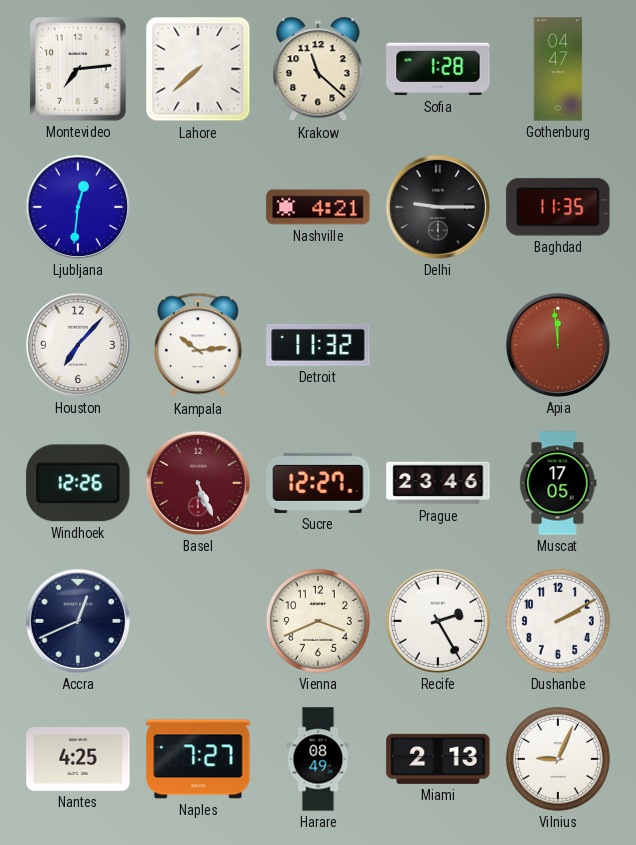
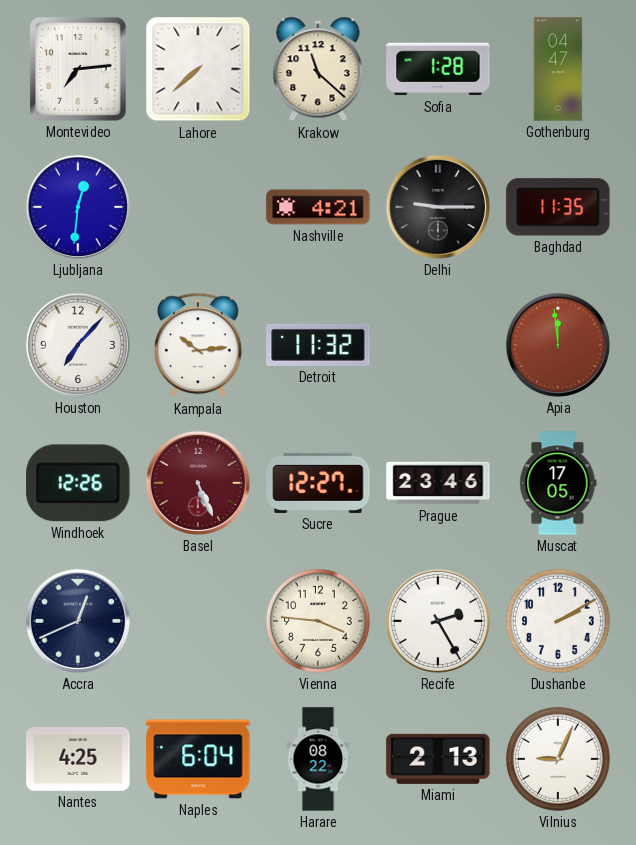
Vienna: 3:41 -> 3:46 (318, 621)
Naples: 7:27 -> 6:04 (198, 759)
Harare: 08:49 -> 08:22 (318, 759)
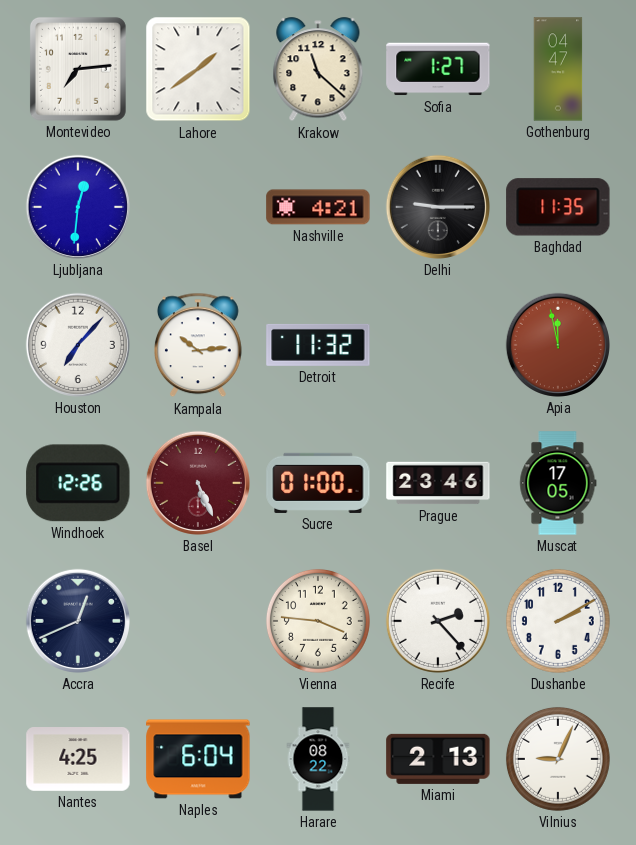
Lahore: 7:38 -> 1:39 (198, 69)
Sofia: 1:28 -> 1:27 (438, 69)
Apia: 11:59 -> 11:58 (558, 345)
Sucre: 12:27 -> 01:00 (318, 483)
Recife: 2:25 -> 2:23 (438, 621)
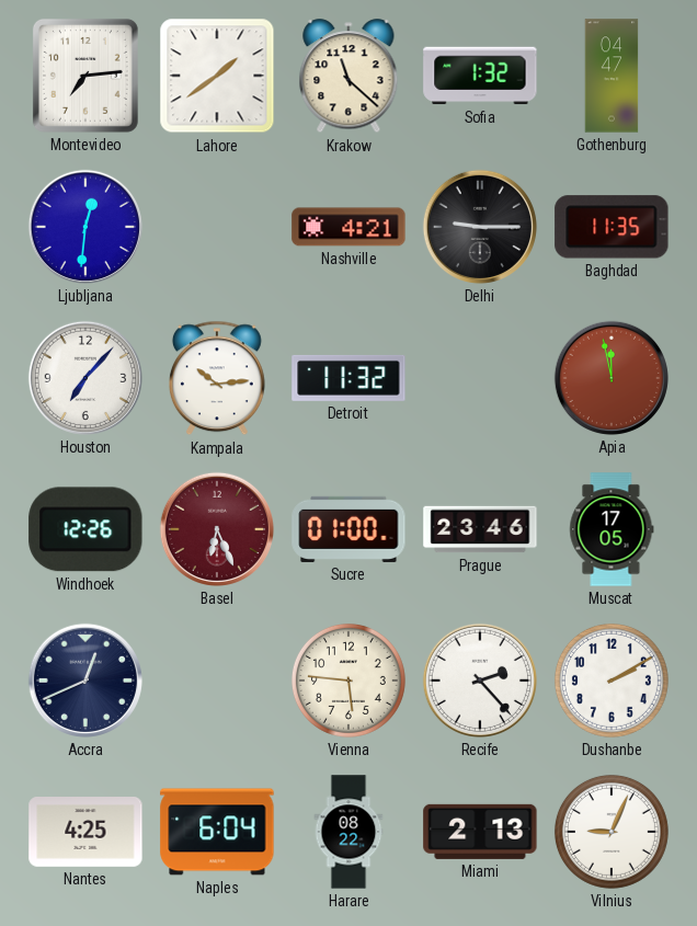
Sofia: 1:27 -> 1:32 (480, 76)
Basel: 5:26 -> 6:26 (217, 529)
Vienna: 3:46 -> 5:46 (348, 681)
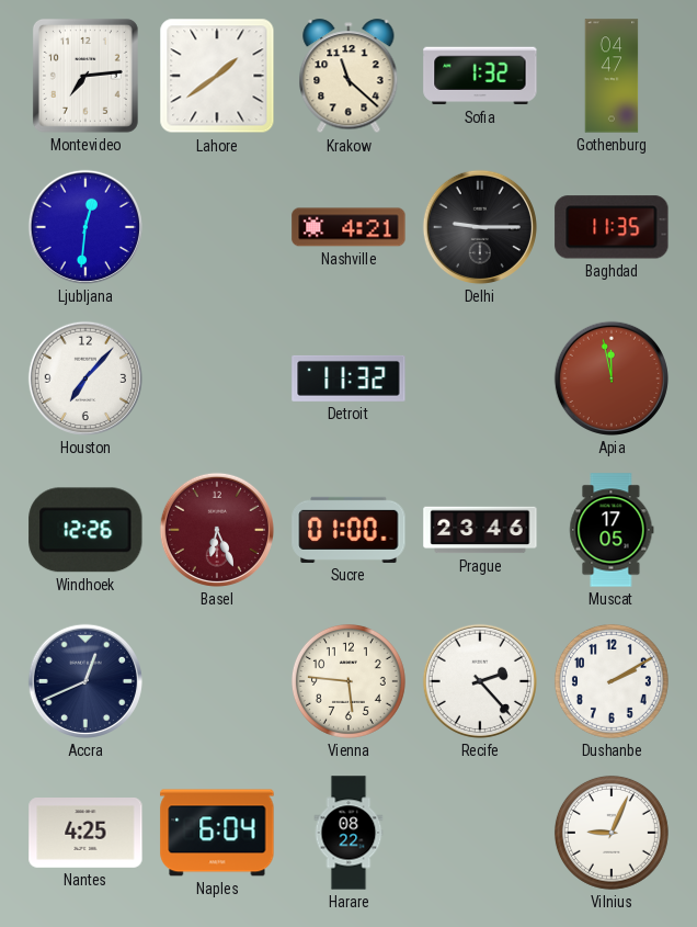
Kampala: 10:14 -> none (217, 378)
Miami: 2:13 -> none (480, 832)
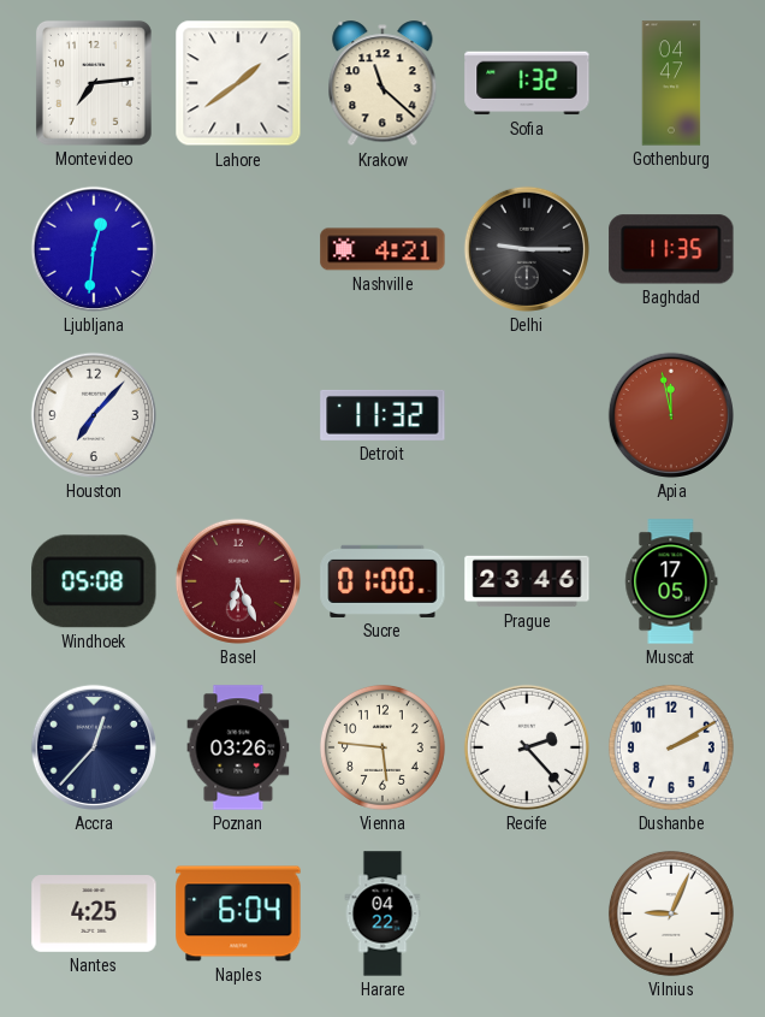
Windhoek: 12:26 -> 05:08 (94, 581)
Accra: 12:41 -> 12:37 (94, 747)
Poznan: none -> 03:26 (238, 747)
Harare: 08:22 -> 04:22 (382, 913)
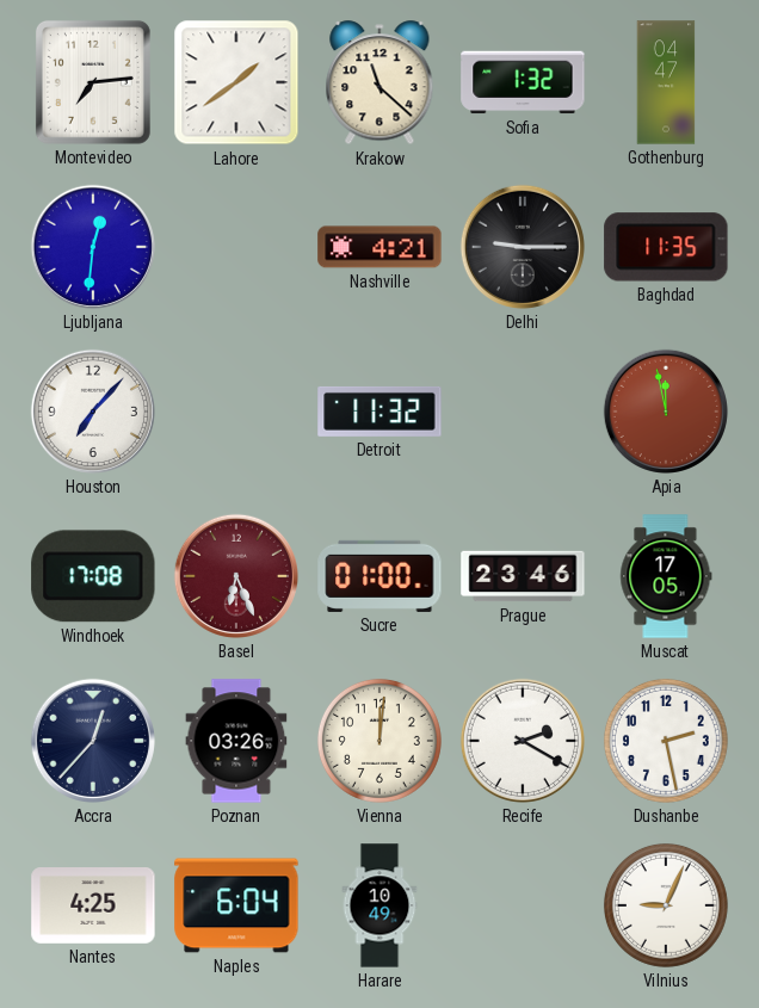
Windhoek: 05:08 -> 17:08 (93, 576)
Vienna: 5:46 -> 12:01 (379, 741)
Recife: 2:23 -> 2:20 (523, 741)
Dushanbe: 2:10 -> 2:28 (666, 741)
Harare: 04:22 -> 10:49 (379, 905)
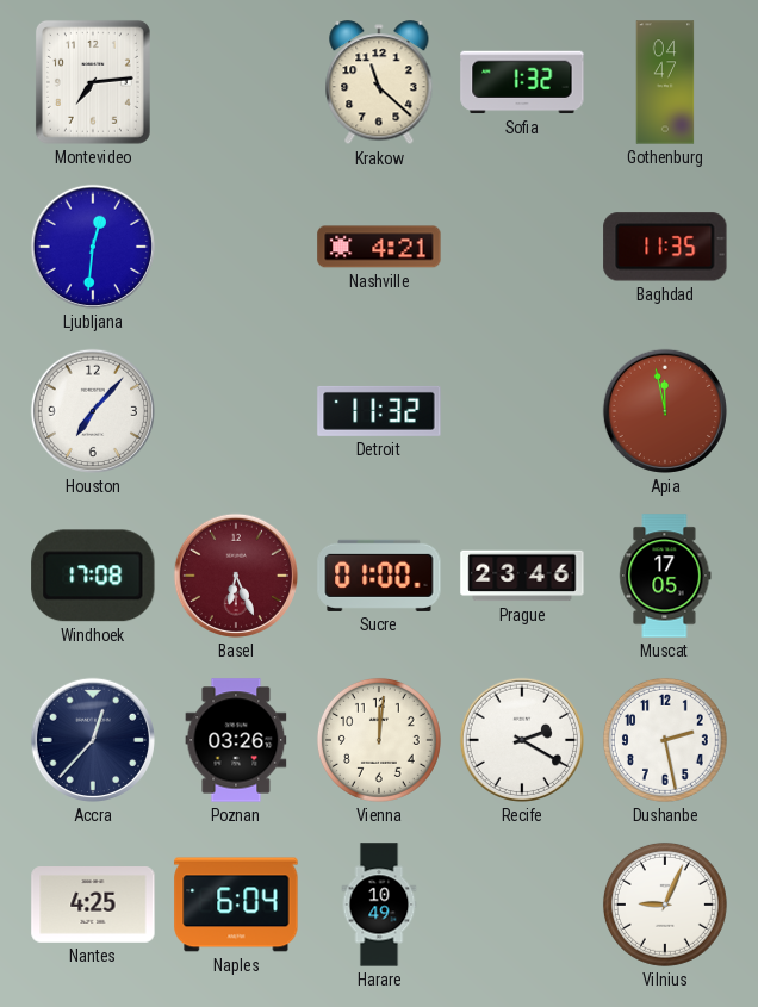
Lahore: 1:39 -> none (236, 82)
Delhi: 9:15 -> none (523, 247)
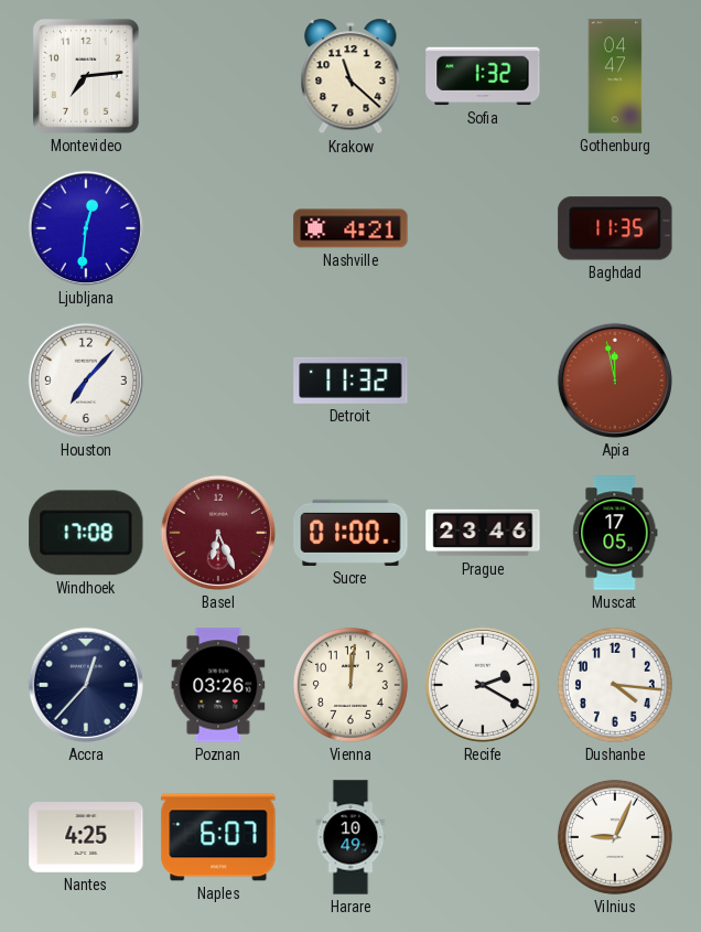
Dushanbe: 2:28 -> 4:16 (615, 685)
Naples: 6:04 -> 6:07 (218, 837)
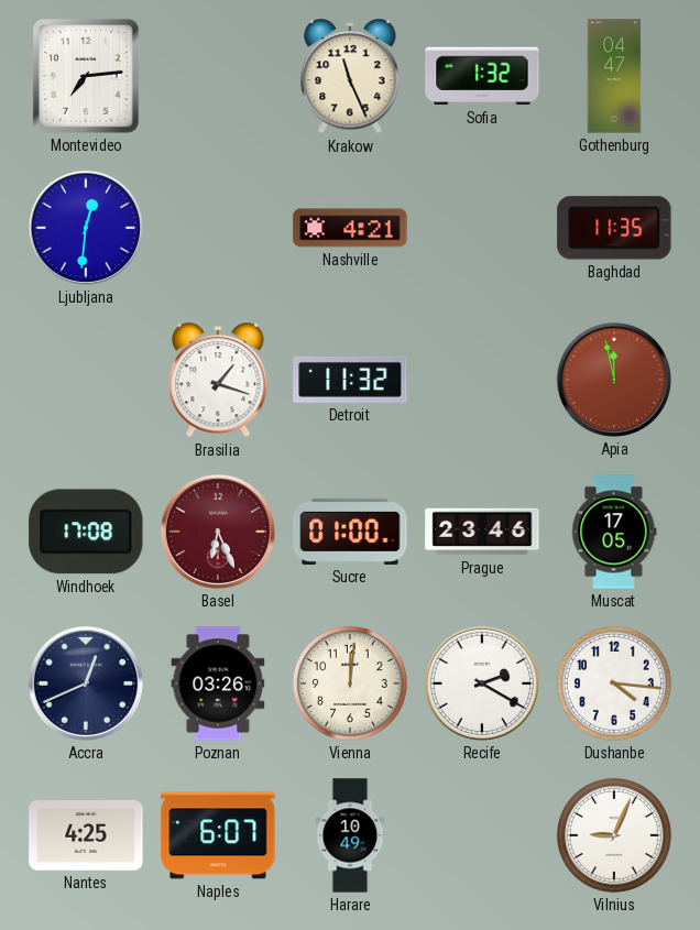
Krakow: 11:22 -> 11:26 (350, 77)
Houston: 7:07 -> none (86, 381)
Brasilia: none -> 1:18 (218, 381)
Accra: 12:37 -> 12:41 (86, 683)
